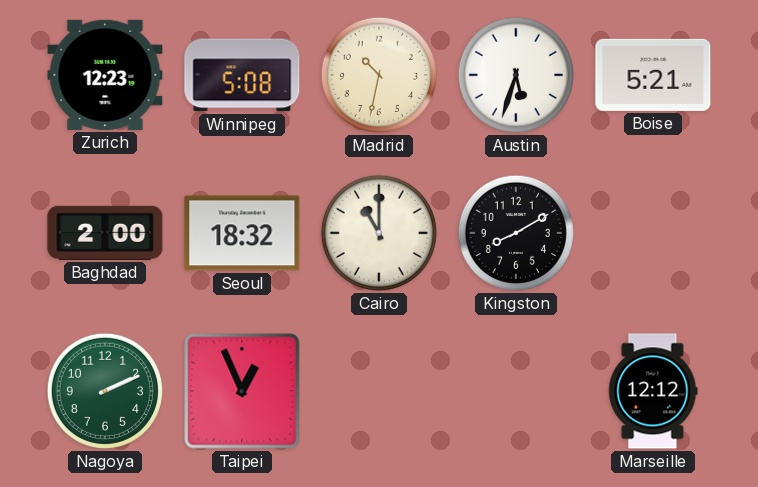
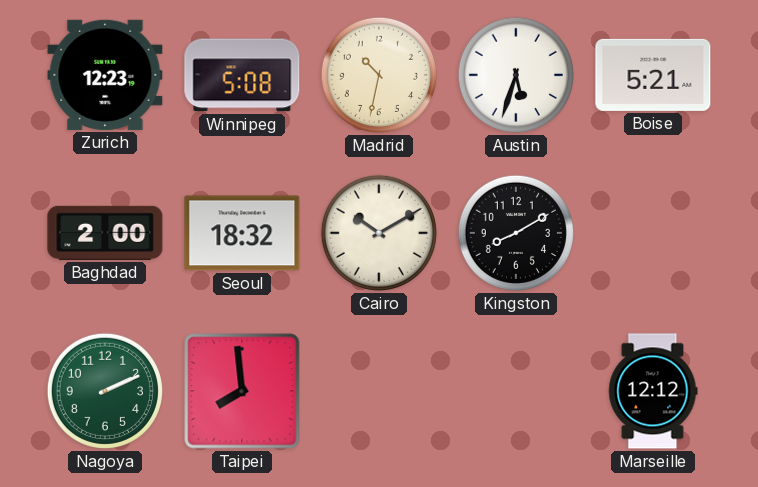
Cairo: 11:00 -> 10:10 (379, 233)
Taipei: 12:56 -> 7:59 (242, 391)
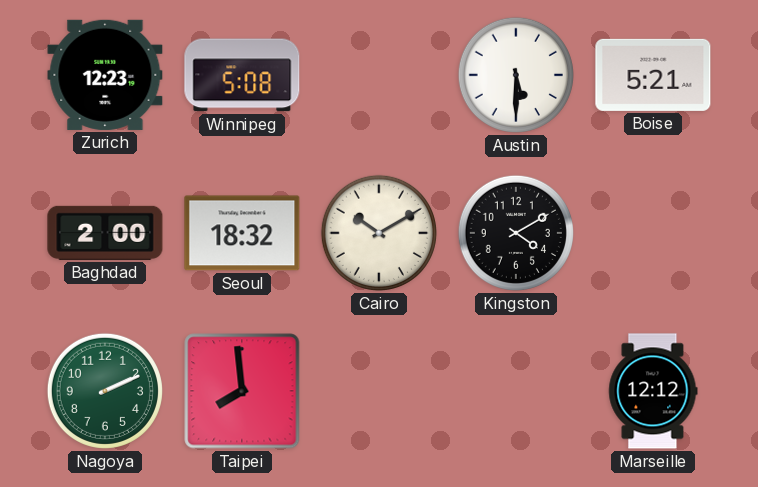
Madrid: 10:32 -> none (379, 75)
Austin: 5:33 -> 5:30 (516, 75)
Kingston: 8:10 -> 4:10 (516, 233)
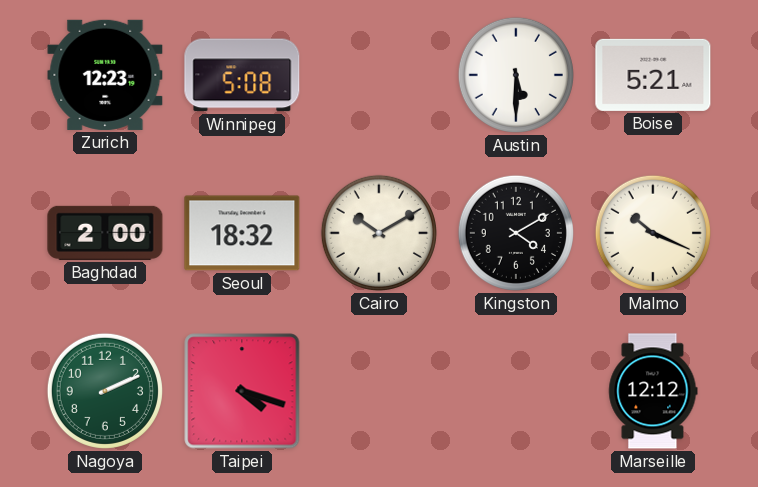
Malmo: none -> 10:19 (653, 233)
Taipei: 7:59 -> 4:18 (242, 391)
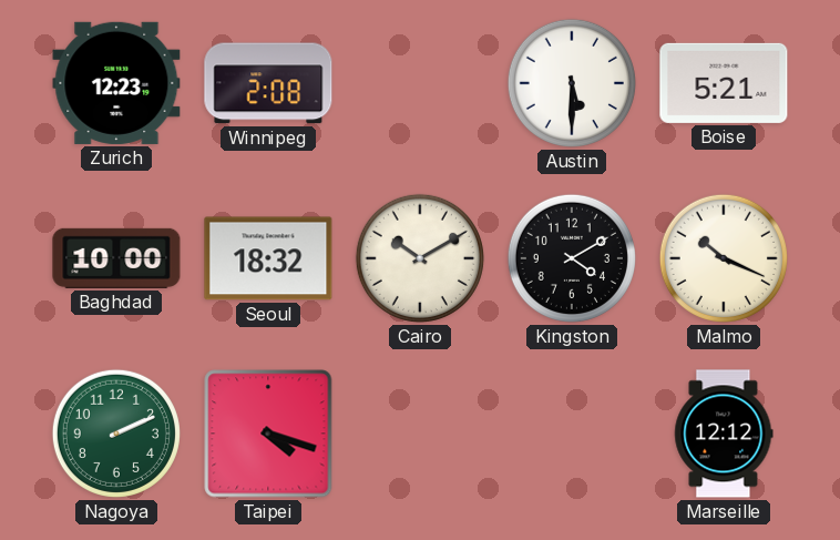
Winnipeg: 5:08 -> 2:08 (268, 83)
Baghdad: 2:00 -> 10:00 (116, 258)
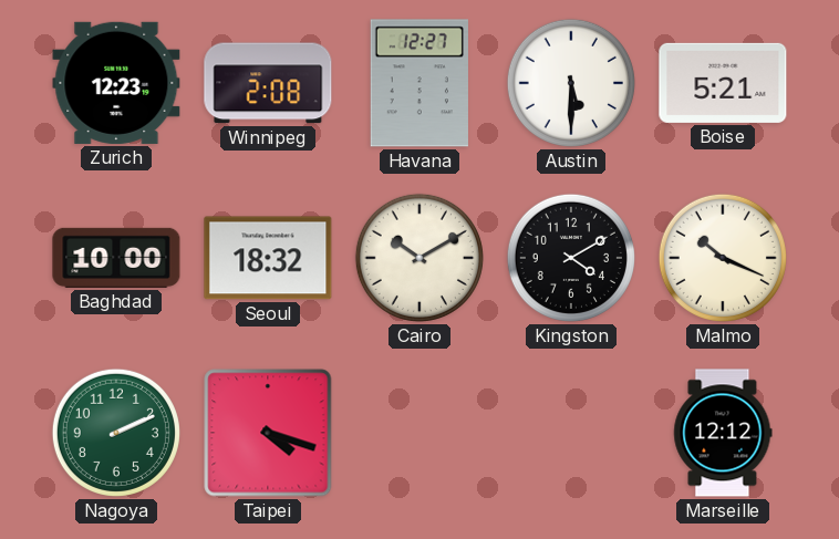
Havana: none -> 12:27 (419, 83)
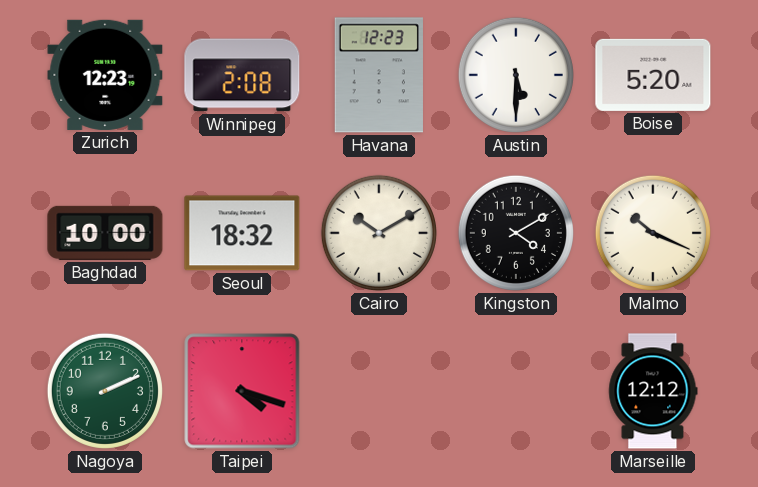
Havana: 12:27 -> 12:23 (379, 75)
Boise: 5:21 -> 5:20 (653, 75)
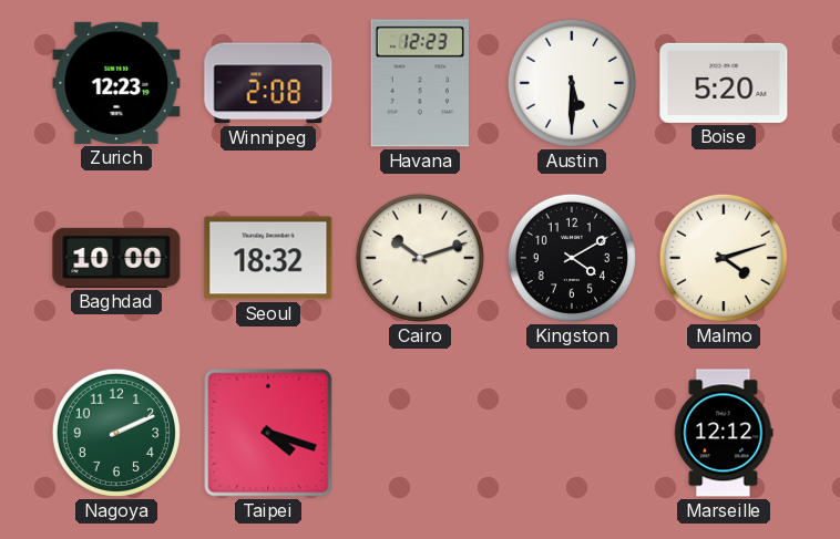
Cairo: 10:10 -> 10:12 (420, 258)
Malmo: 10:19 -> 4:12 (724, 258)
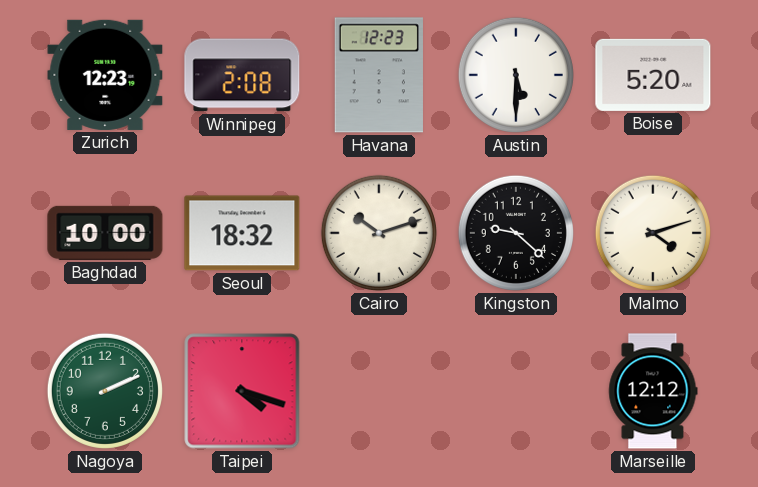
Kingston: 4:10 -> 9:22 (516, 233)
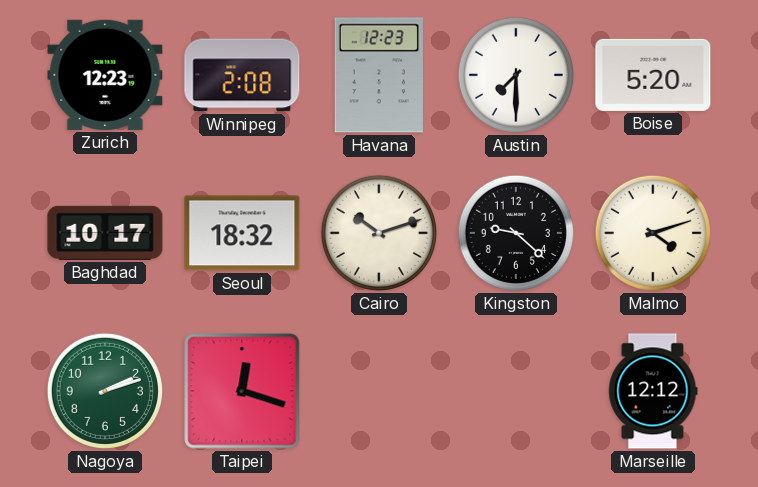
Austin: 5:30 -> 7:30 (516, 75)
Baghdad: 10:00 -> 10:17 (105, 233)
Nagoya: 2:11 -> 2:12 (105, 391)
Taipei: 4:18 -> 12:18 (242, 391)
